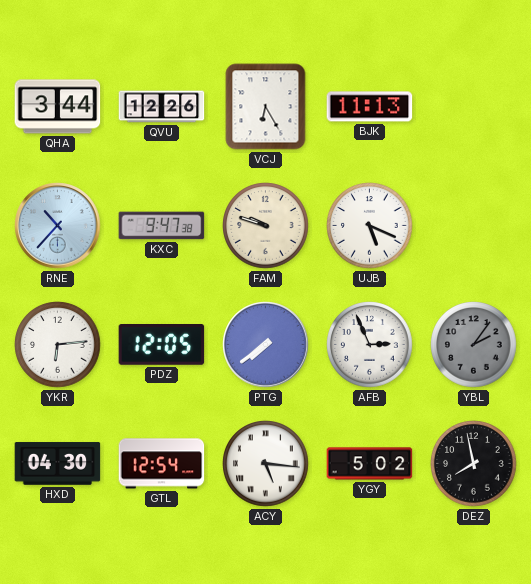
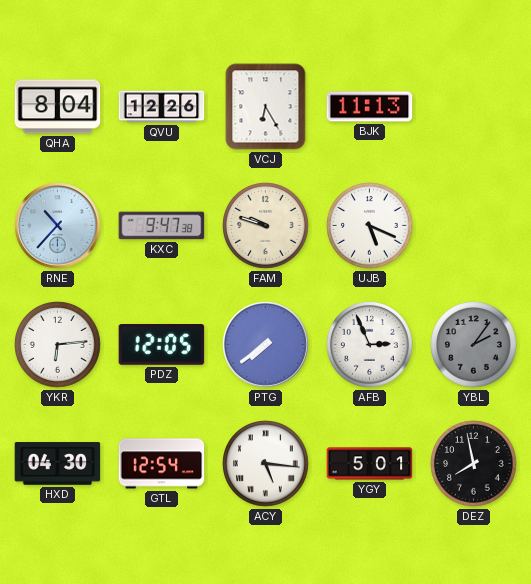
QHA: 3:44 -> 8:04 (58, 107)
YGY: 5:02 -> 5:01 (370, 464)
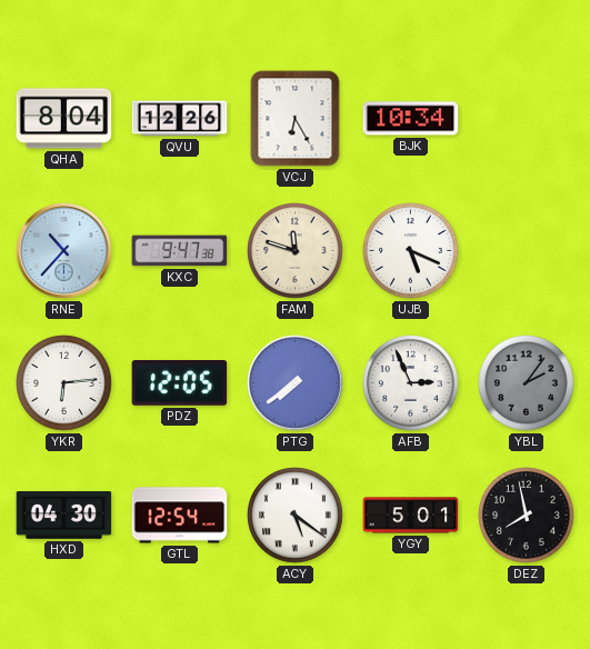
BJK: 11:13 -> 10:34 (411, 119)
FAM: 9:48 -> 11:48 (296, 251)
ACY: 5:16 -> 5:21 (296, 516)
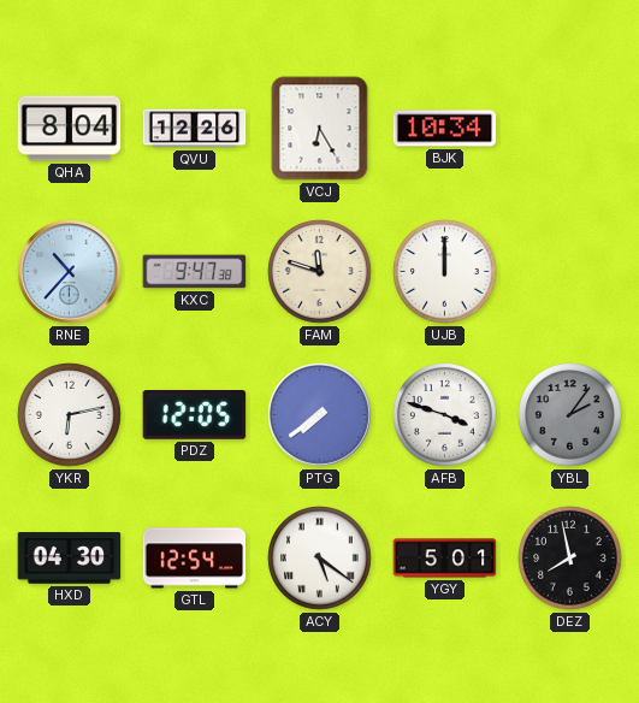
UJB: 5:19 -> 12:00 (445, 272)
YKR: 6:14 -> 6:13 (70, 415)
AFB: 2:56 -> 3:48 (445, 415)
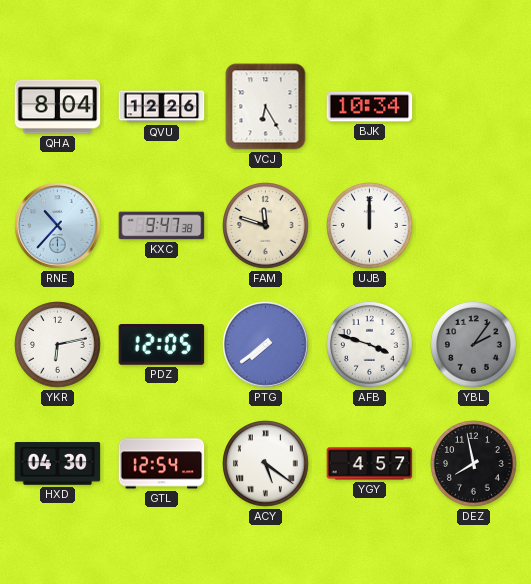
YGY: 5:01 -> 4:57 (370, 464)
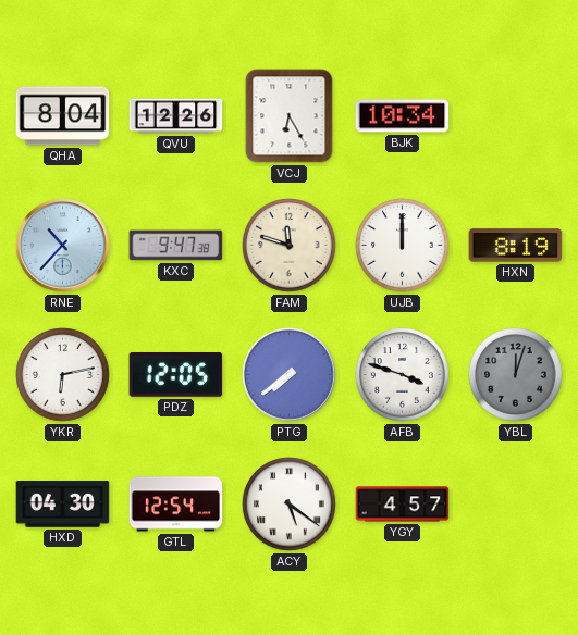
HXN: none -> 8:19 (516, 246)
YBL: 2:06 -> 12:03 (516, 375)
DEZ: 7:58 -> none (474, 464)
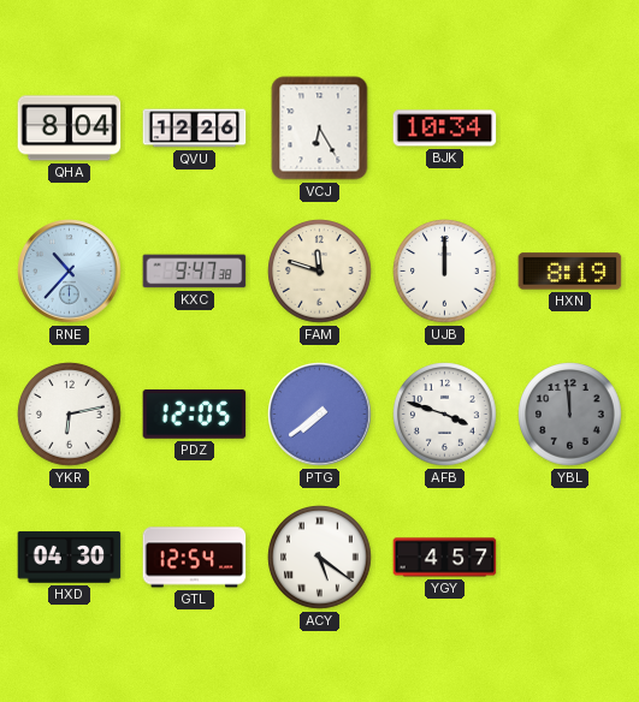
YBL: 12:03 -> 11:59 (570, 415)
